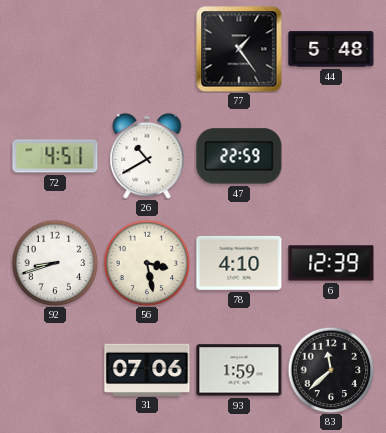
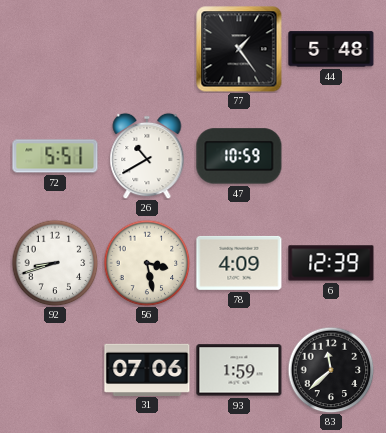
72: 4:51 -> 5:51 (55, 156)
47: 22:59 -> 10:59 (239, 156)
78: 4:10 -> 4:09 (239, 263)
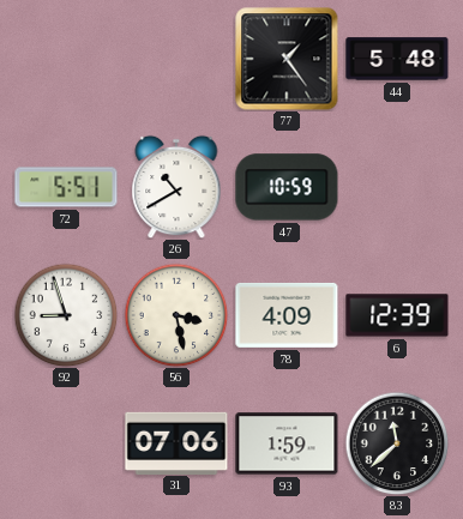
92: 8:42 -> 8:57 (66, 315)
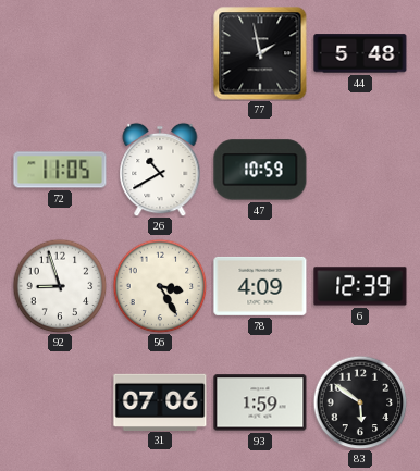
77: 1:24 -> 1:58 (260, 53)
72: 5:51 -> 11:05 (60, 170)
56: 3:28 -> 3:25 (160, 286)
83: 11:38 -> 5:51 (360, 402)
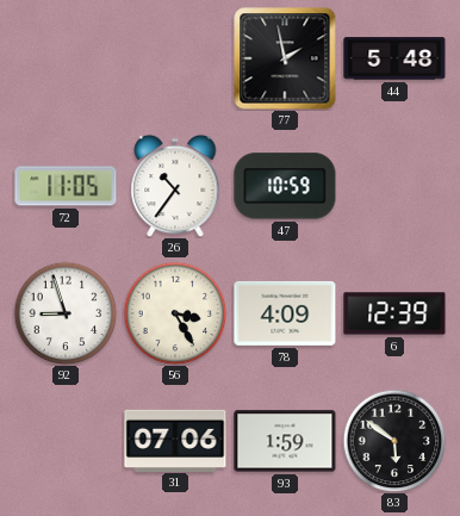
26: 10:40 -> 10:36 (175, 186)
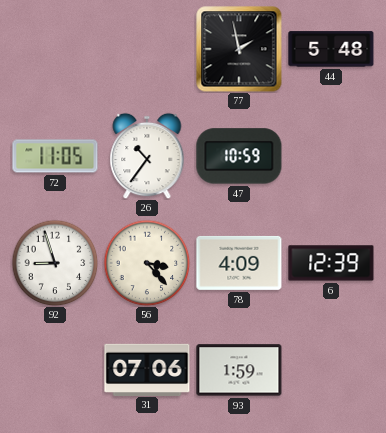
56: 3:25 -> 3:23 (147, 263)
83: 5:51 -> none (394, 441)
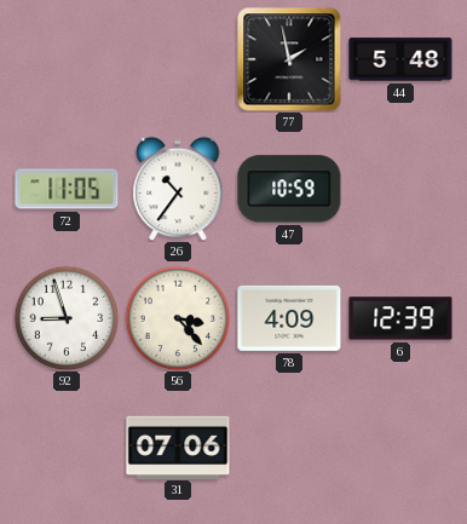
93: 1:59 -> none (239, 370)
